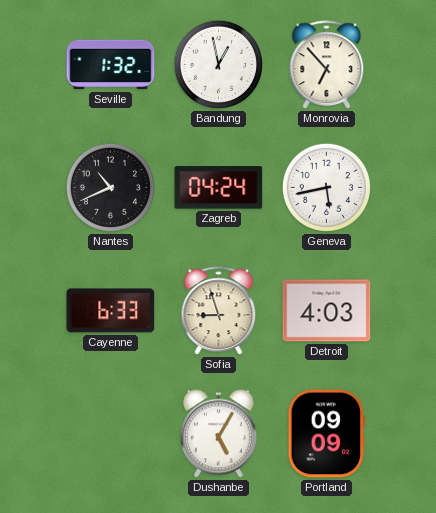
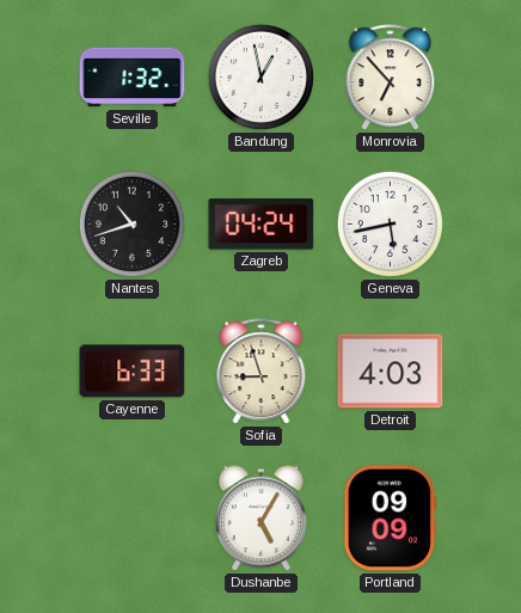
Nantes: 10:41 -> 10:42 (131, 223)
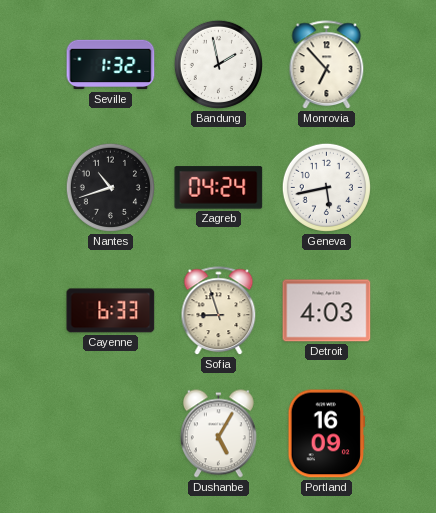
Bandung: 12:58 -> 1:58 (218, 64)
Portland: 09:09 -> 16:09 (326, 434)
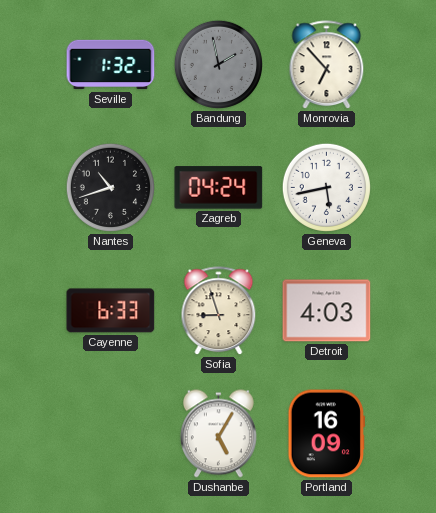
Bandung dial: white -> grey (218, 64)
